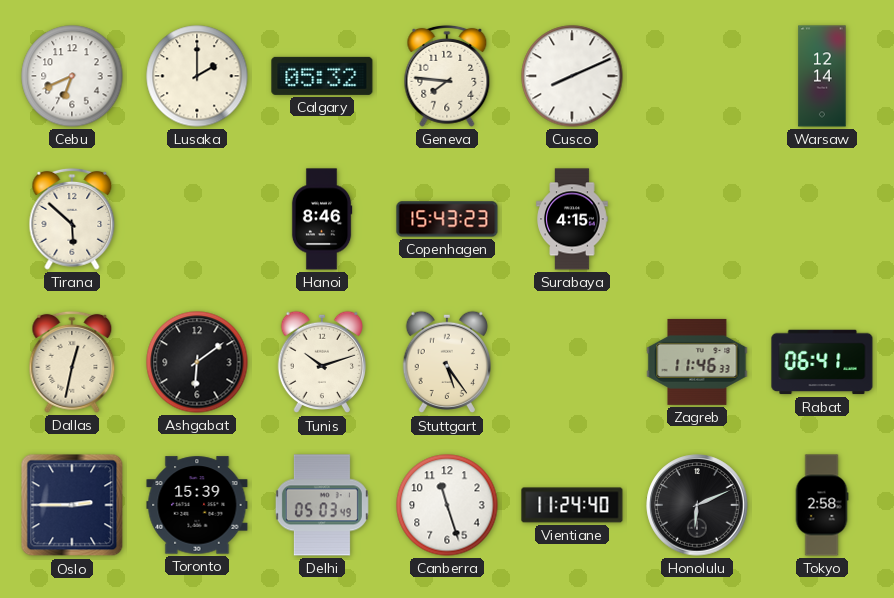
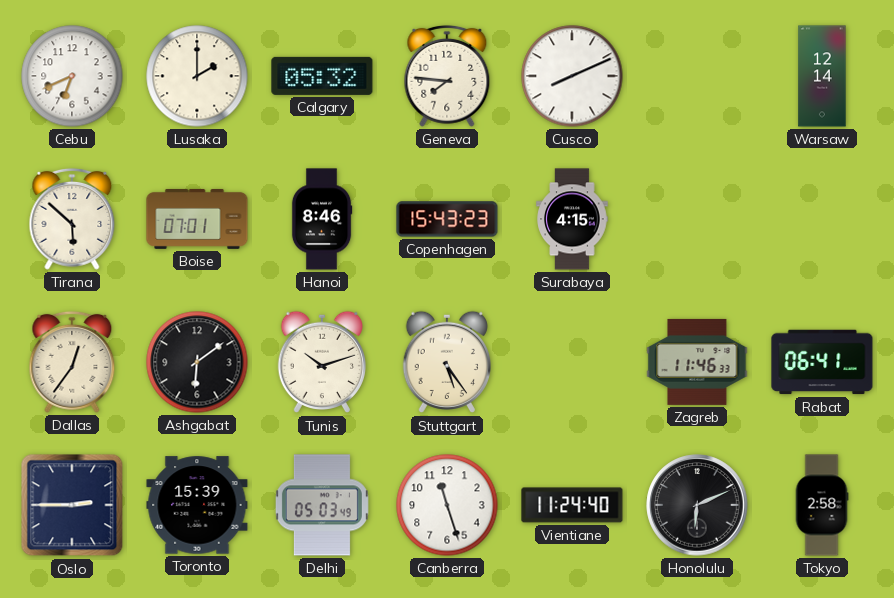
Boise: none -> 07:01 (197, 219)
Dallas: 12:32 -> 12:36 (72, 362)
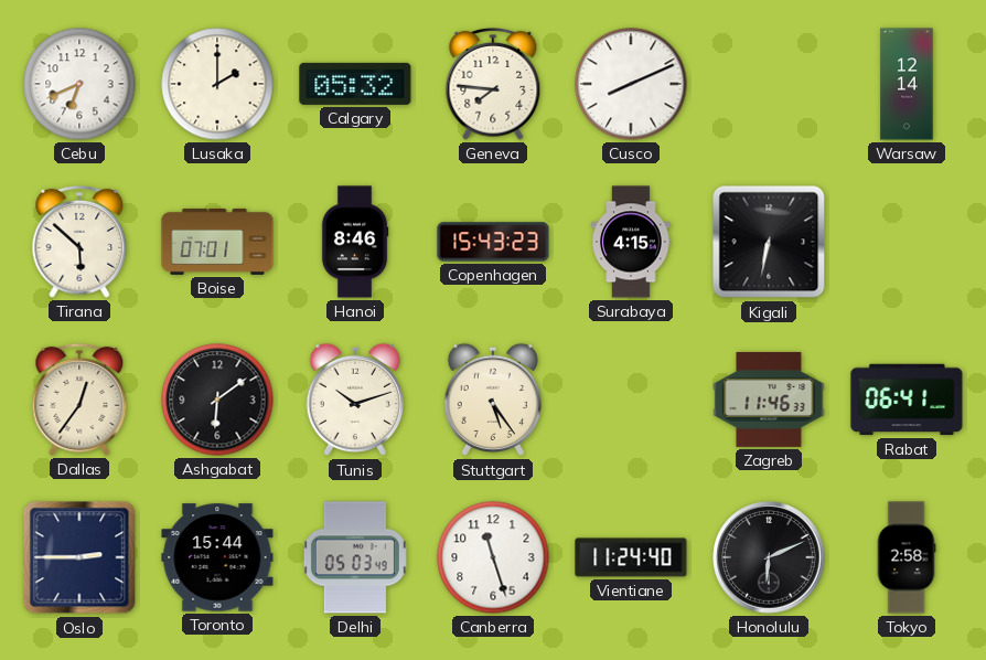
Kigali: none -> 6:32 (769, 242)
Toronto: 15:39 -> 15:44 (217, 557)
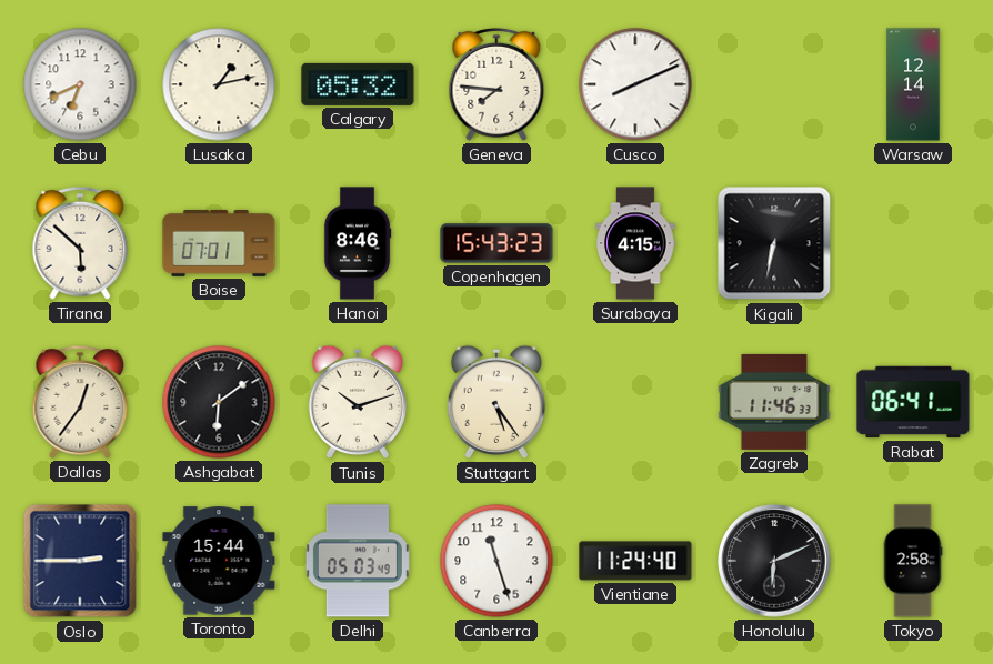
Lusaka: 2:00 -> 1:13 (219, 84)
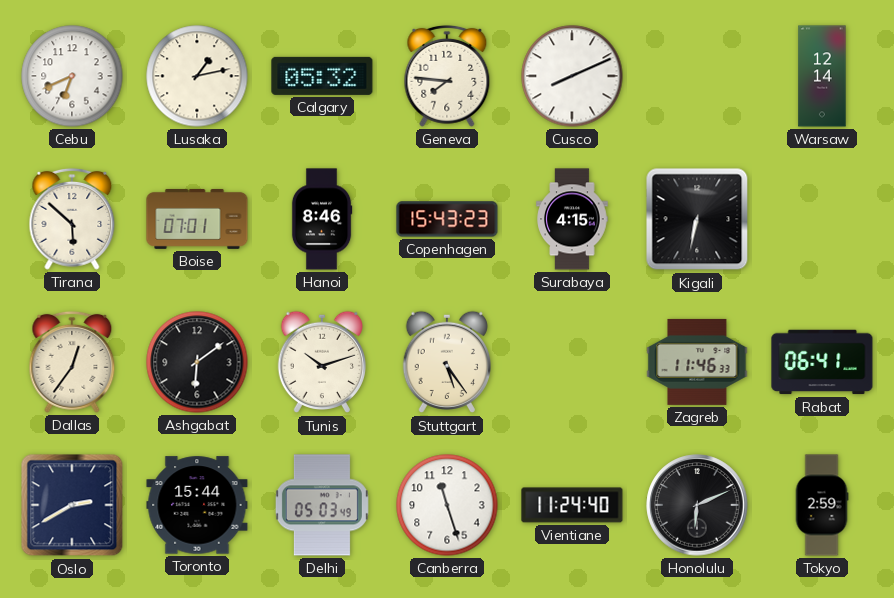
Oslo: 2:45 -> 2:40 (72, 505)
Tokyo: 2:58 -> 2:59 (822, 505)
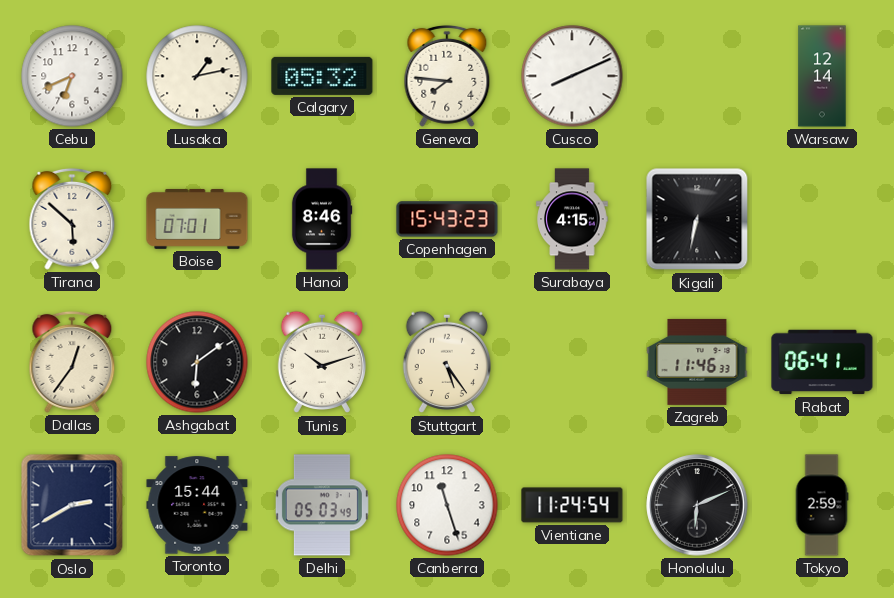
Vientiane: 11:24:40 -> 11:24:54 (572, 505)
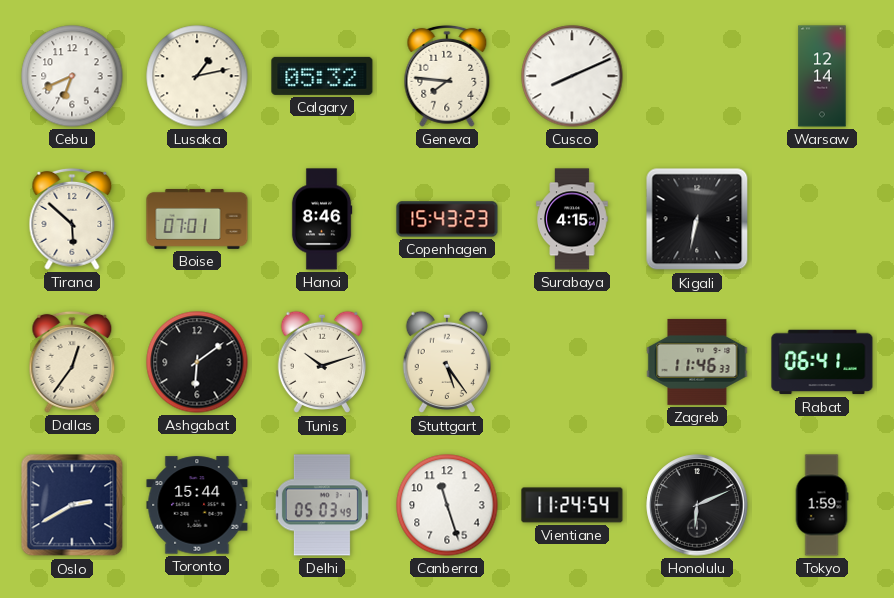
Tokyo: 2:59 -> 1:59 (822, 505)
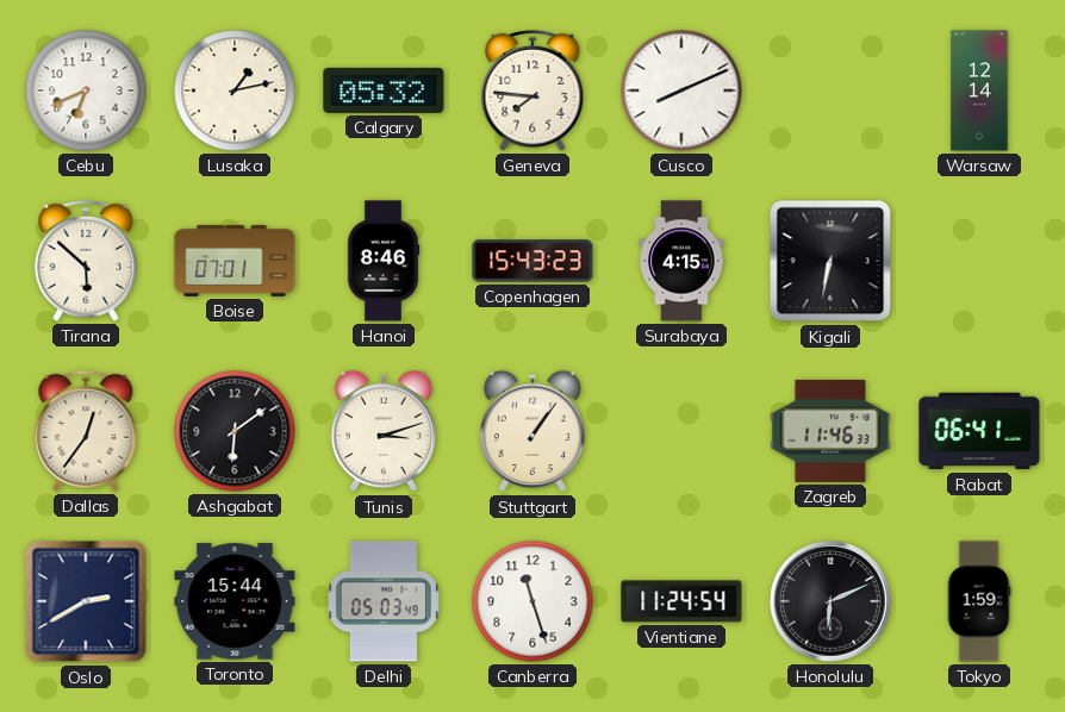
Tunis: 10:12 -> 3:12 (382, 431)
Stuttgart: 5:24 -> 1:06 (531, 431)
